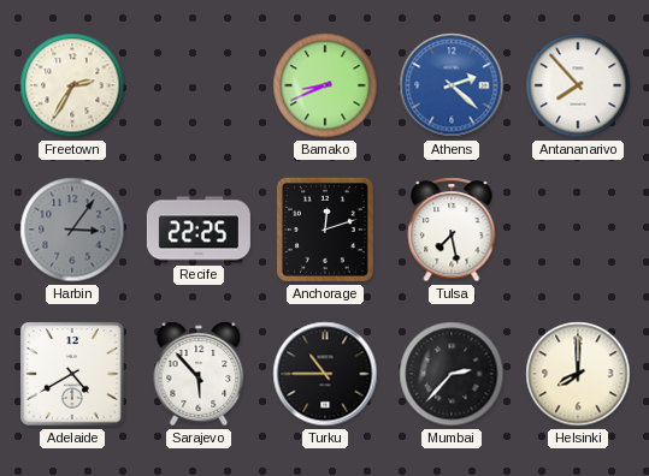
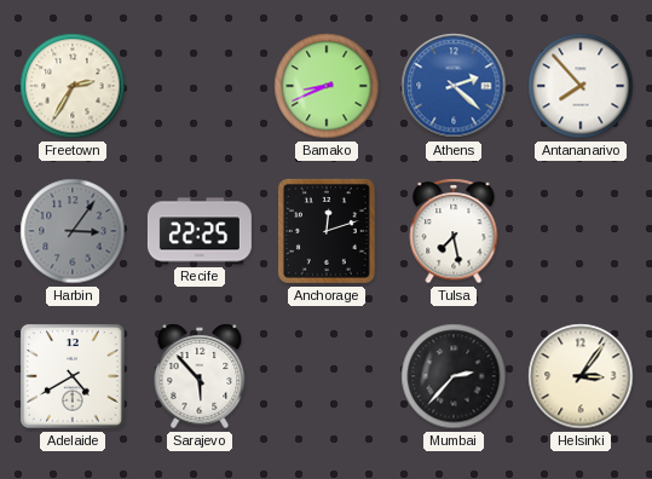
Turku: 10:45 -> none (325, 374)
Helsinki: 8:00 -> 3:06 (581, 376)
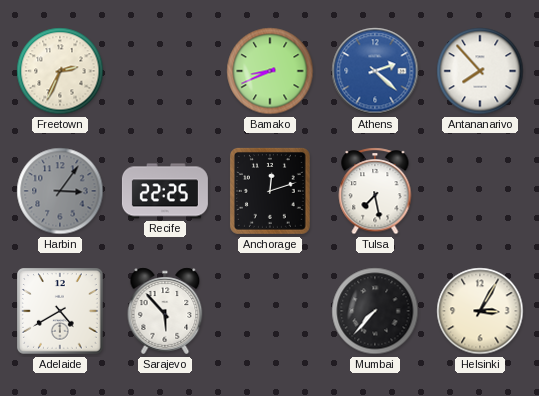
Freetown: 2:35 -> 2:34 (60, 71)
Mumbai: 2:37 -> 7:37 (375, 311)
Helsinki: 3:06 -> 3:05 (480, 311)
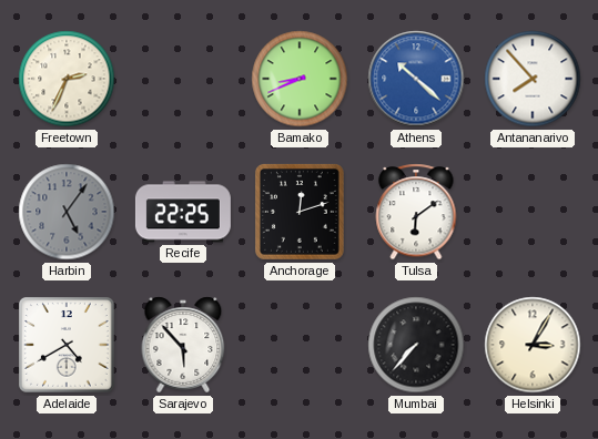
Athens: 2:22 -> 10:22 (416, 79)
Harbin: 3:06 -> 5:06 (67, 212)
Tulsa: 7:28 -> 6:09 (416, 212)
